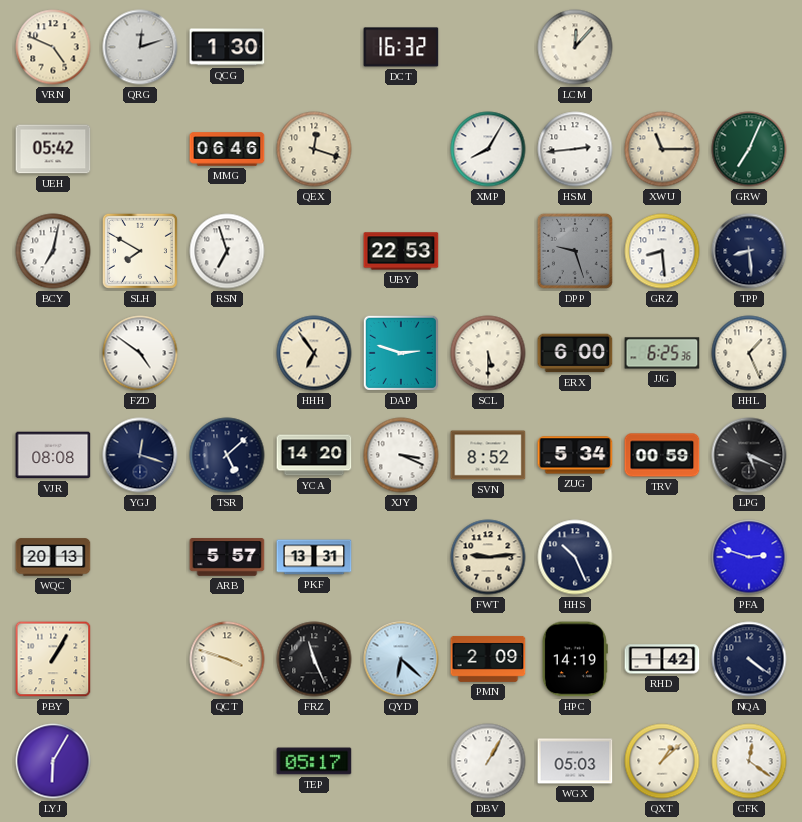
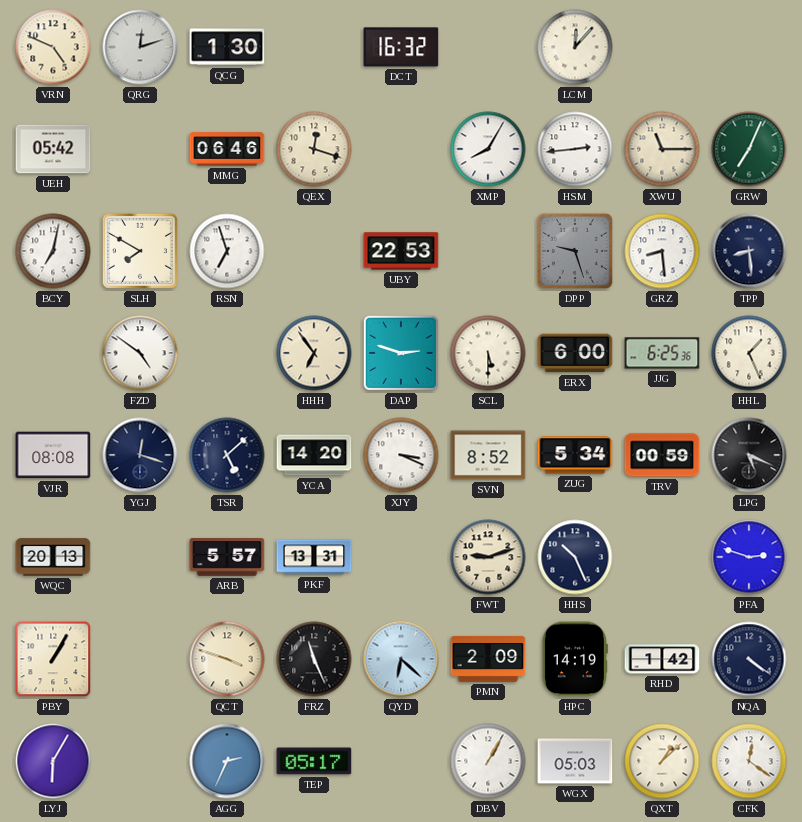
FWT: 9:14 -> 9:12 (488, 557)
AGG: none -> 2:34 (227, 761)
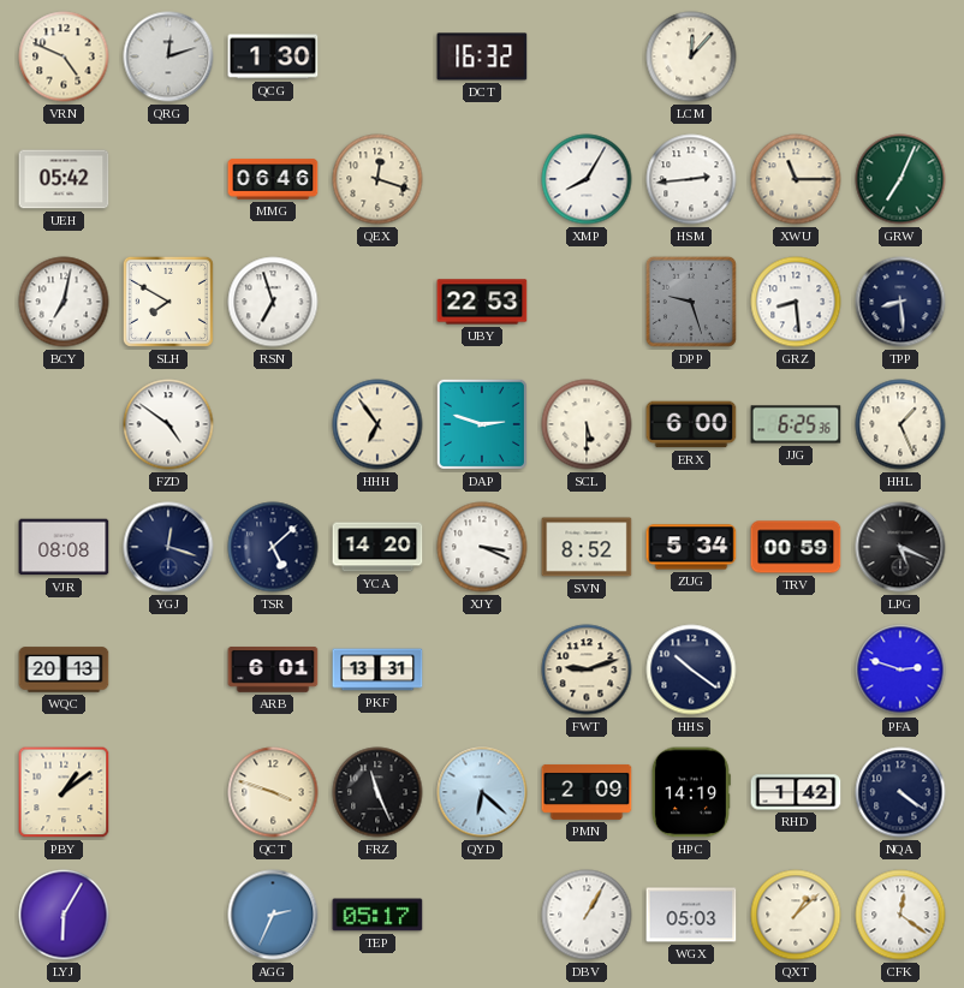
ARB: 5:57 -> 6:01 (273, 669)
HHS: 10:26 -> 10:21 (691, 669)
PBY: 1:05 -> 1:09 (64, 792)
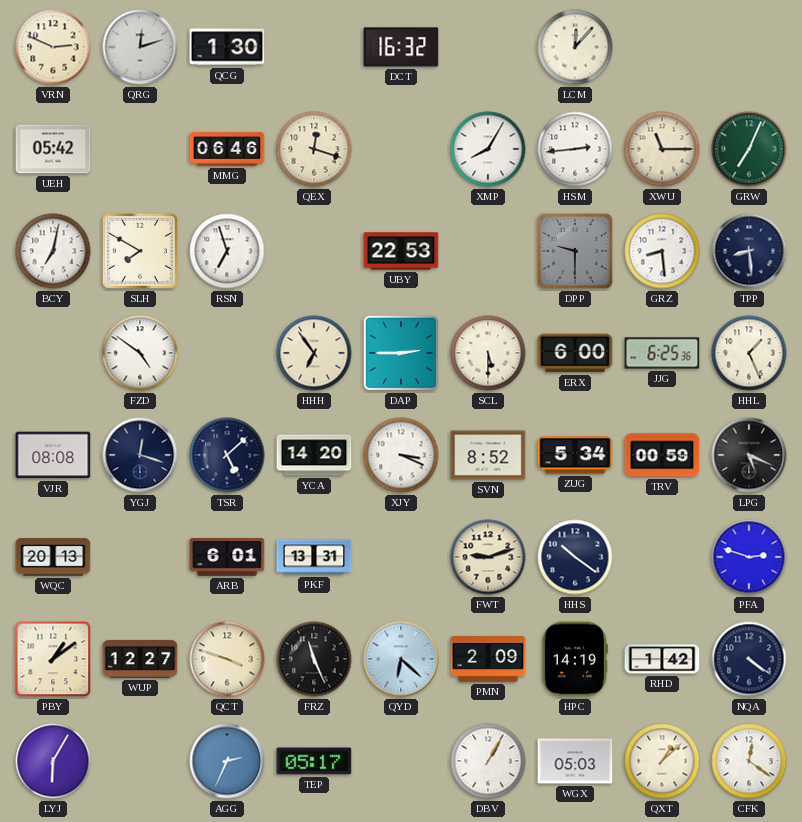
VRN: 4:49 -> 2:49 (53, 47)
DPP: 9:27 -> 9:30 (575, 251)
DAP: 2:48 -> 2:45 (401, 353)
WUP: none -> 12:27 (140, 659)
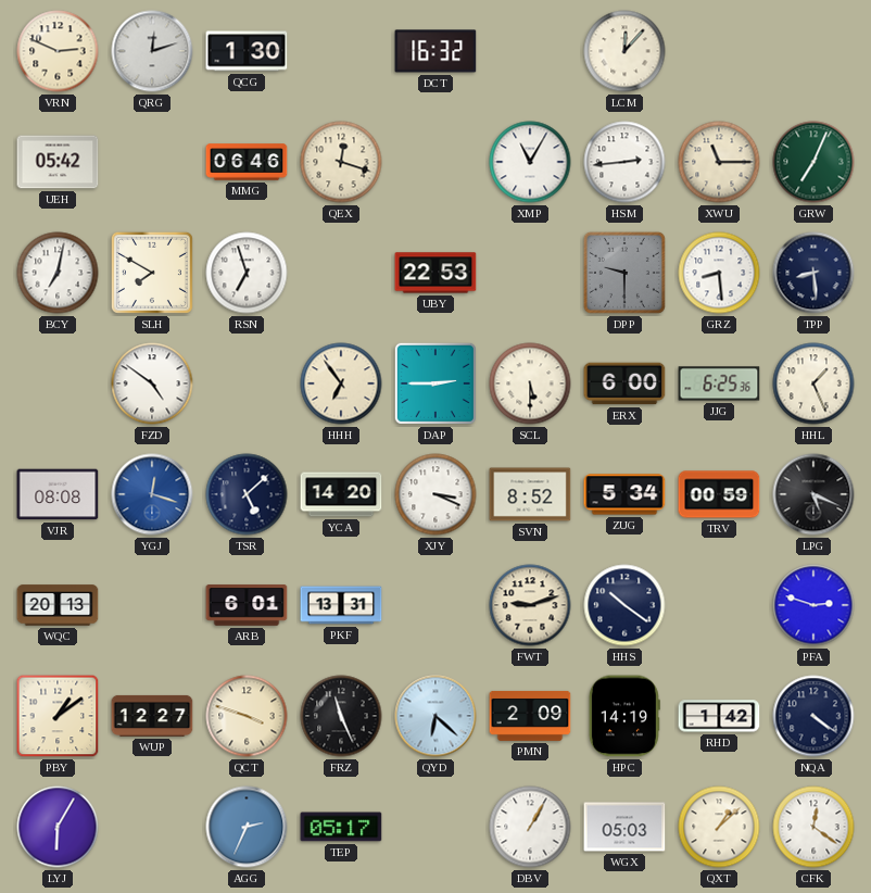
XMP: 8:05 -> 11:05 (530, 162)
YGJ dial: navy -> blue (152, 494)
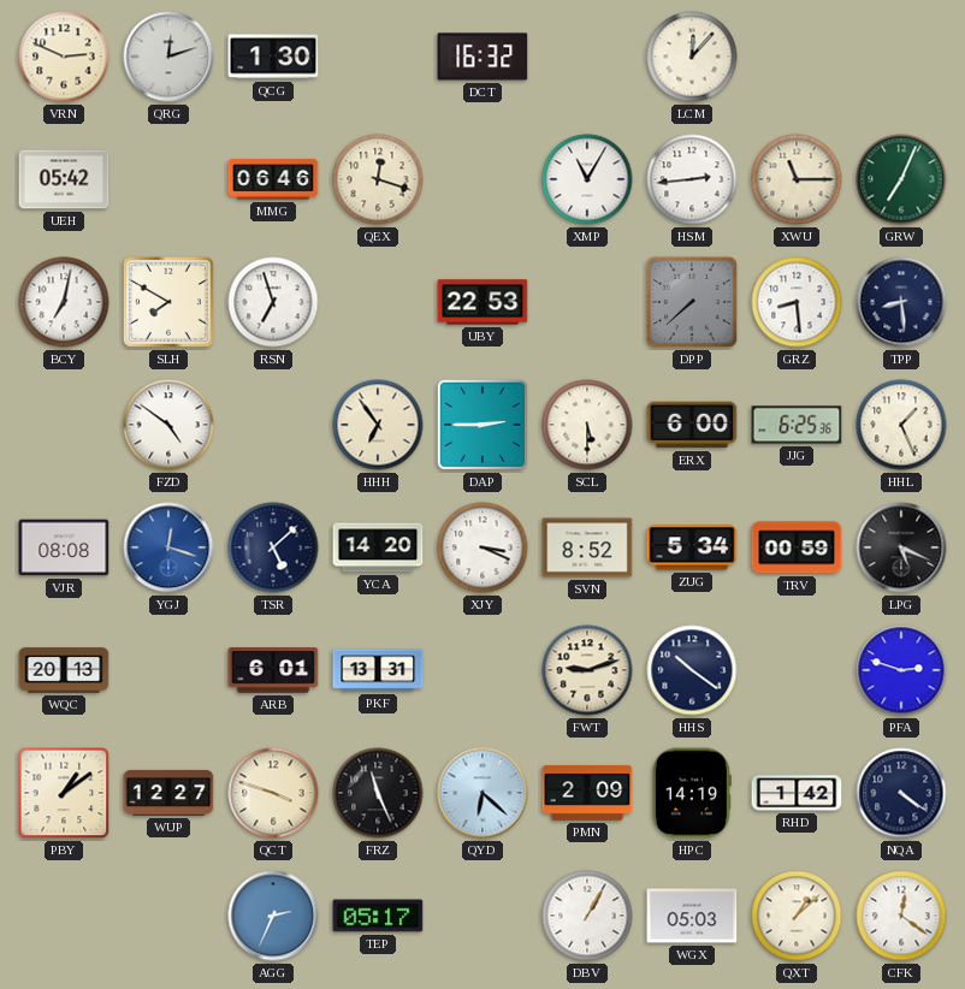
DPP: 9:30 -> 7:38 (692, 302)
LYJ: 6:05 -> none (58, 827)
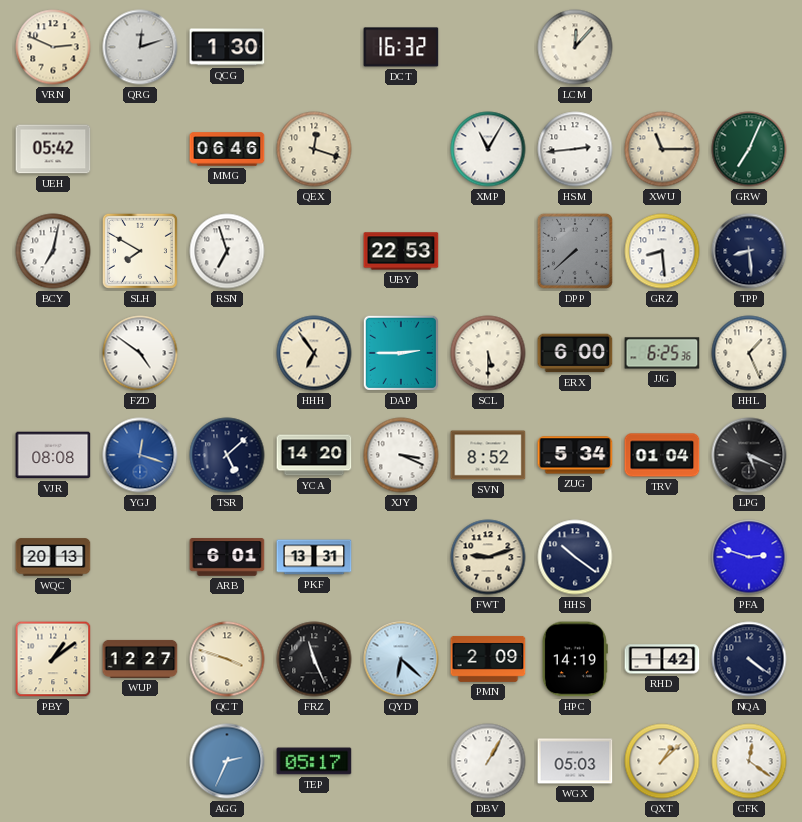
TRV: 00:59 -> 01:04 (662, 455)
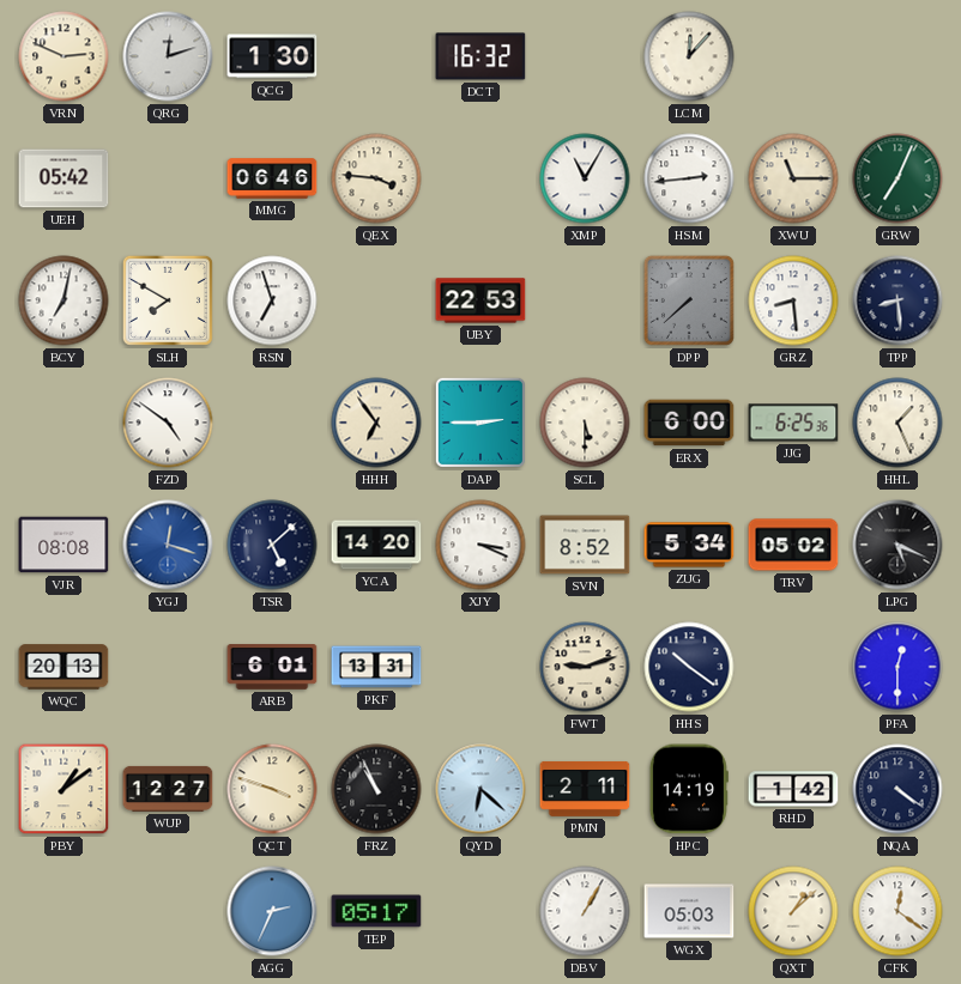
QEX: 12:18 -> 3:46 (376, 178)
TRV: 01:04 -> 05:02 (793, 545)
PFA: 2:48 -> 12:30 (897, 667)
FRZ: 11:26 -> 10:56 (376, 789)
PMN: 2:09 -> 2:11 (585, 789)
